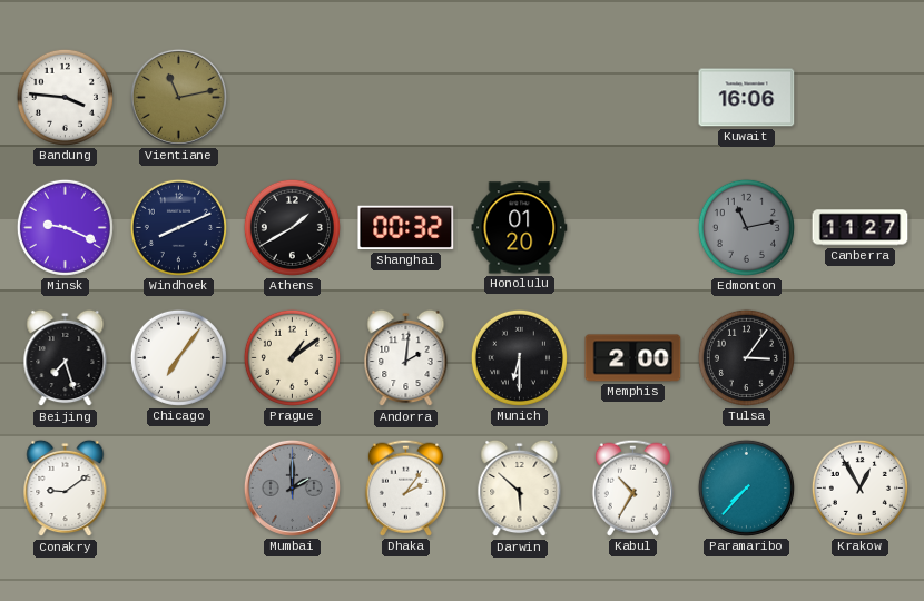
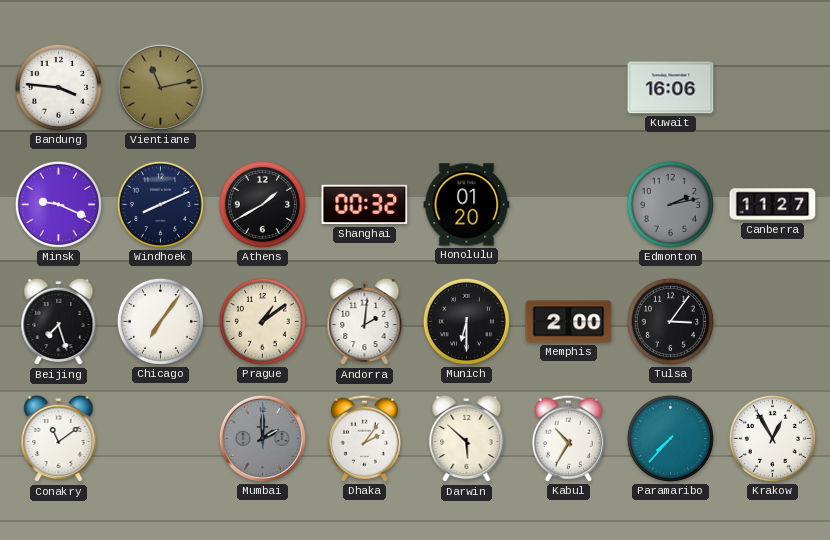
Edmonton: 11:13 -> 2:13 (670, 204)
Conakry: 9:09 -> 11:09 (59, 439)
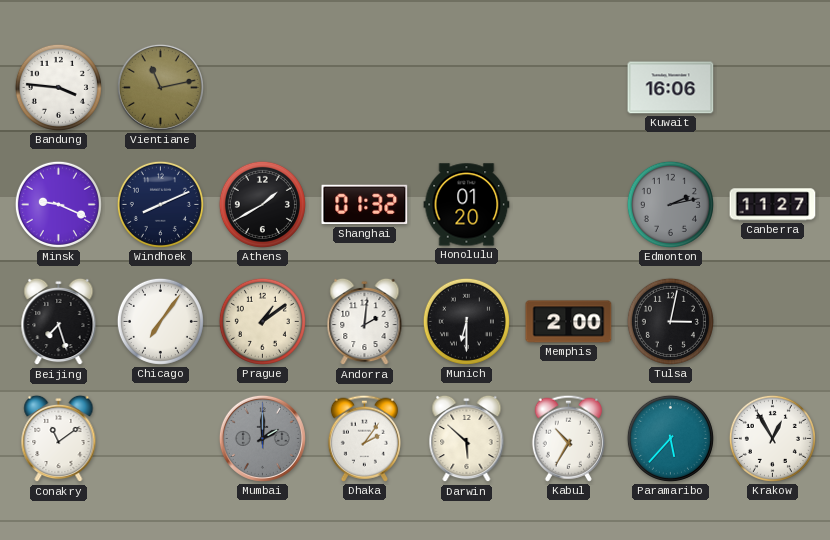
Shanghai: 00:32 -> 01:32 (365, 205)
Tulsa: 3:06 -> 3:02 (670, 321)
Paramaribo: 7:37 -> 5:37 (670, 438)
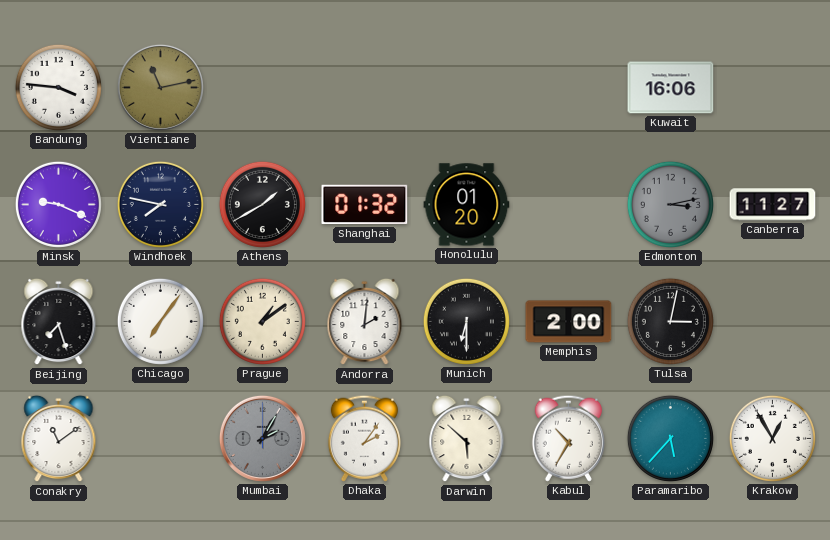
Windhoek: 8:11 -> 7:47 (160, 204)
Edmonton: 2:13 -> 3:13 (670, 204)
Mumbai: 2:00 -> 2:05 (262, 438)
